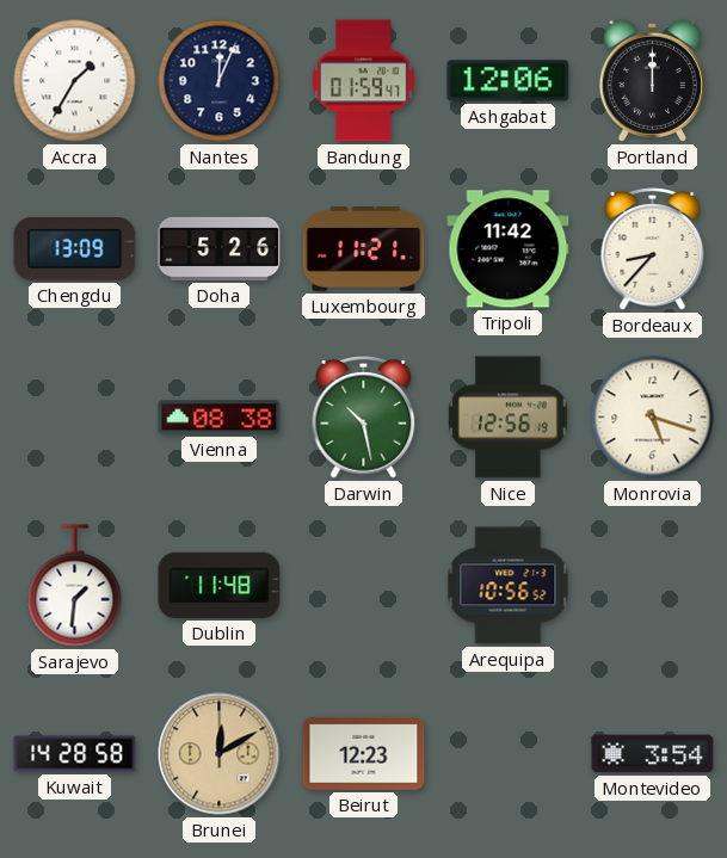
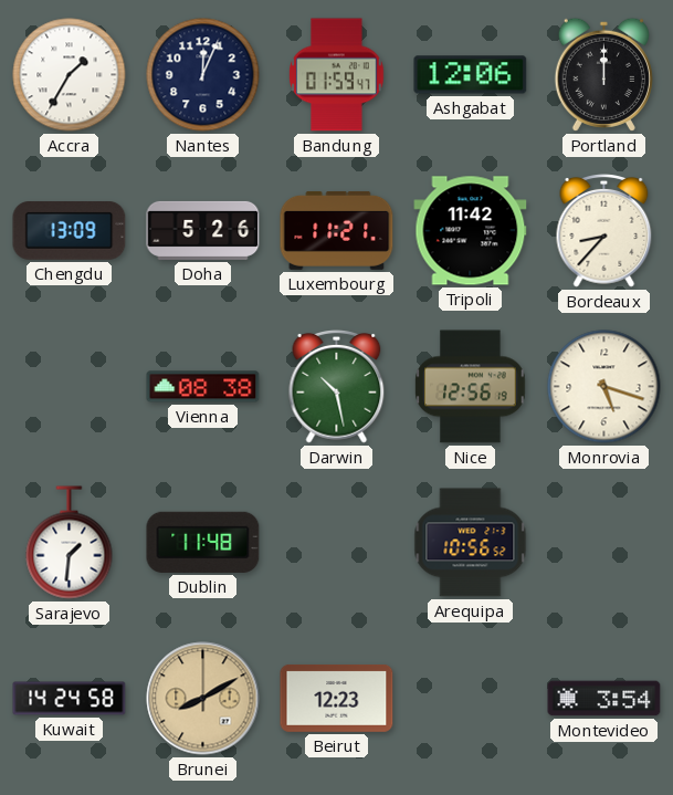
Kuwait: 14:28 -> 14:24 (70, 699)
Brunei: 12:10 -> 8:10 (203, 699)
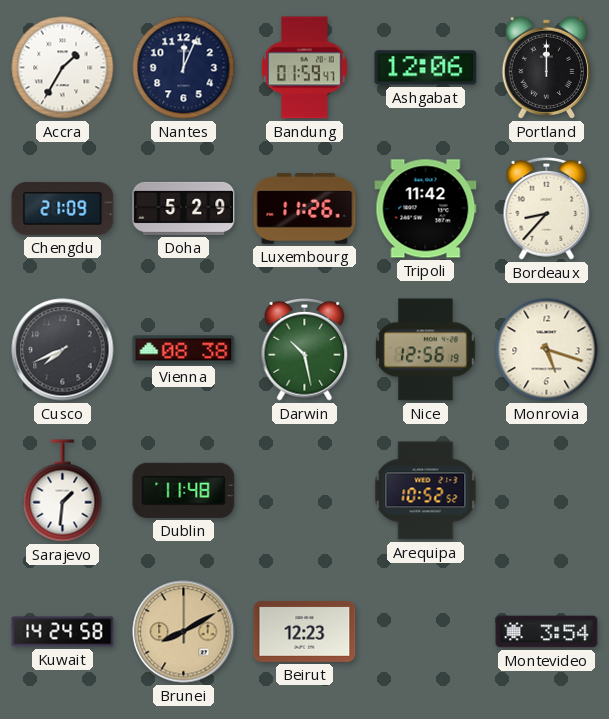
Chengdu: 13:09 -> 21:09 (63, 209)
Doha: 5:26 -> 5:29 (184, 208)
Luxembourg: 11:21 -> 11:26 (305, 208)
Cusco: none -> 7:41 (63, 350)
Arequipa: 10:56 -> 10:52 (426, 491)
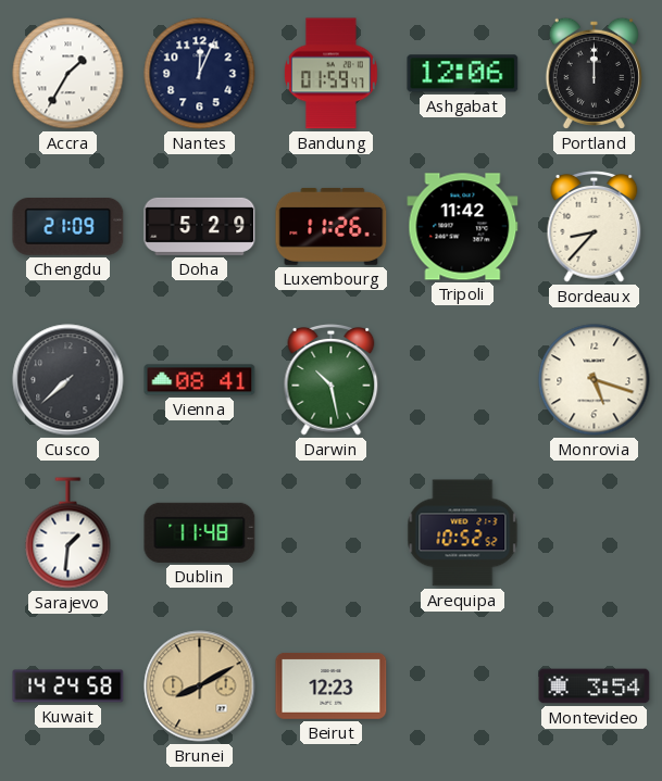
Cusco: 7:41 -> 7:38 (68, 380)
Vienna: 08:38 -> 08:41 (200, 380)
Nice: 12:56 -> none (426, 350)
